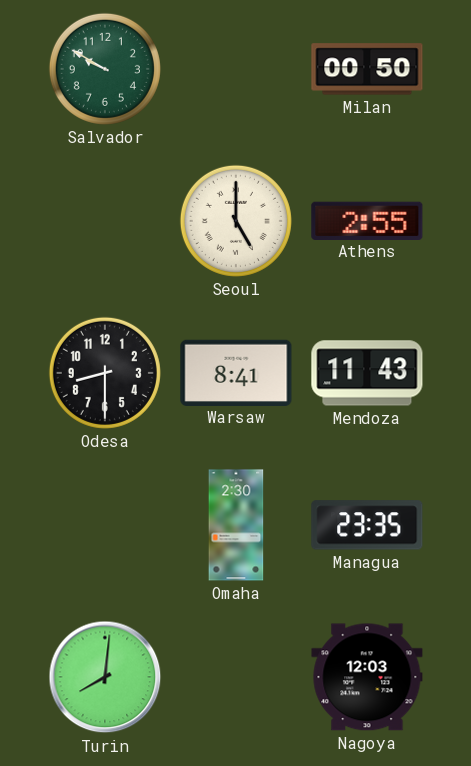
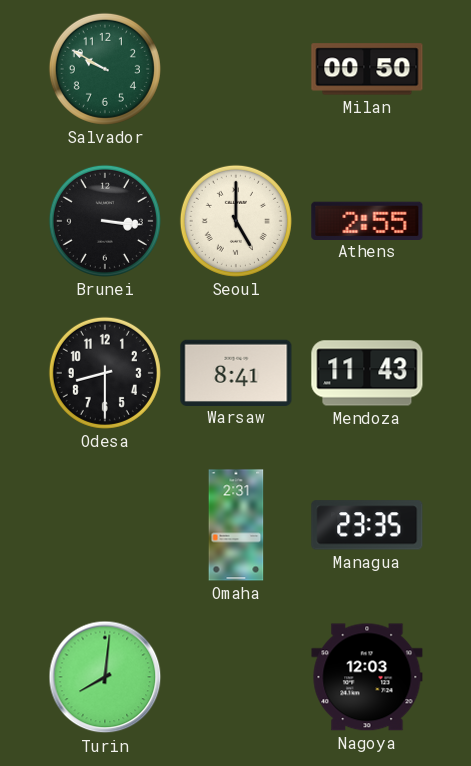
Brunei: none -> 3:16 (105, 221)
Omaha: 2:30 -> 2:31 (236, 525)
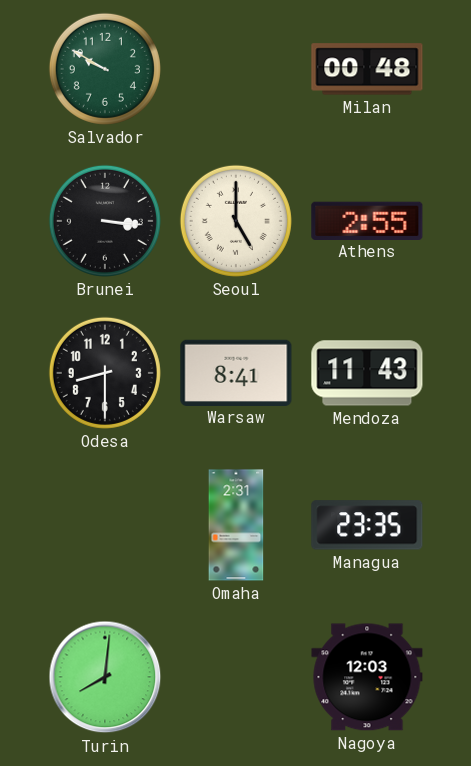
Milan: 00:50 -> 00:48 (367, 69)
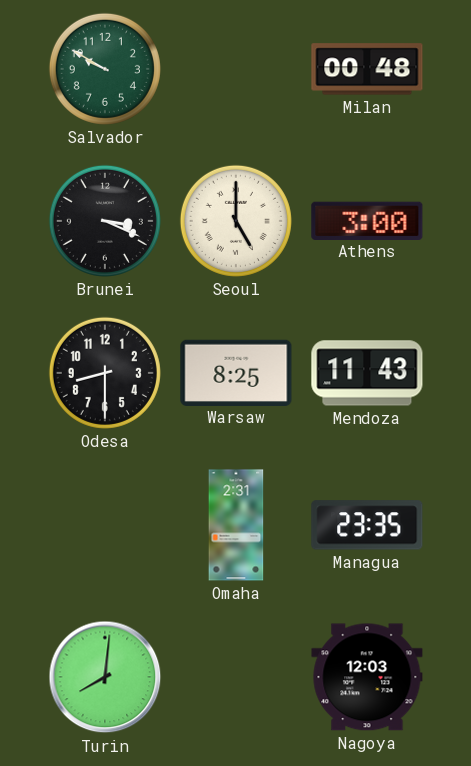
Brunei: 3:16 -> 3:19 (105, 221)
Athens: 2:55 -> 3:00 (367, 220)
Warsaw: 8:41 -> 8:25 (236, 372)
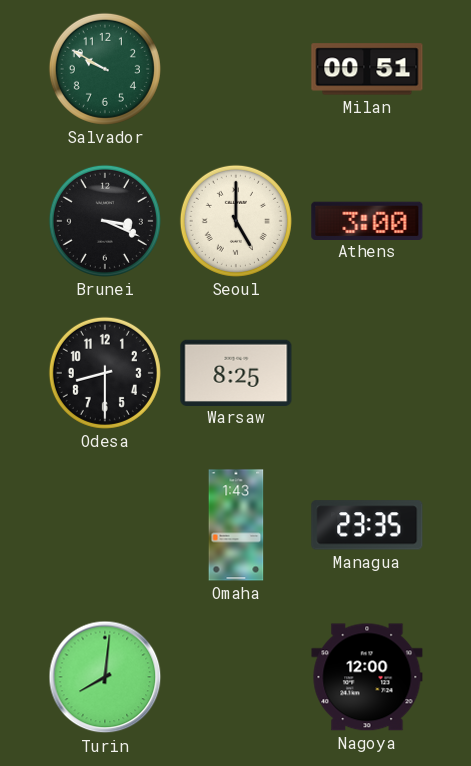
Milan: 00:48 -> 00:51 (367, 69)
Mendoza: 11:43 -> none (367, 373)
Omaha: 2:31 -> 1:43 (236, 525)
Nagoya: 12:03 -> 12:00 (367, 677)
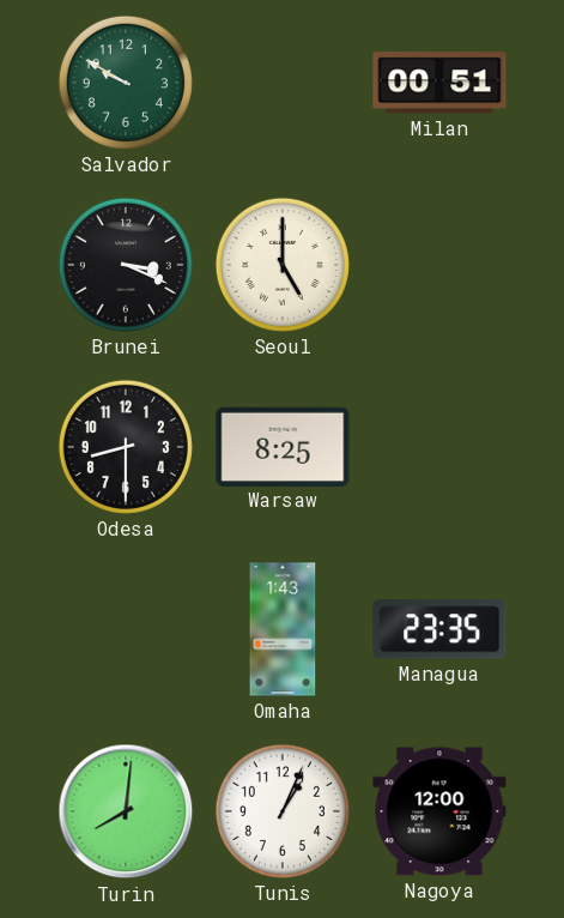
Athens: 3:00 -> none (367, 220)
Tunis: none -> 1:04 (283, 811)
